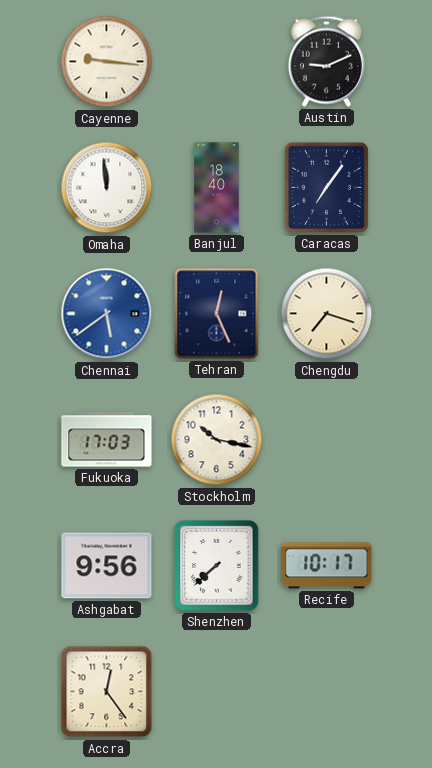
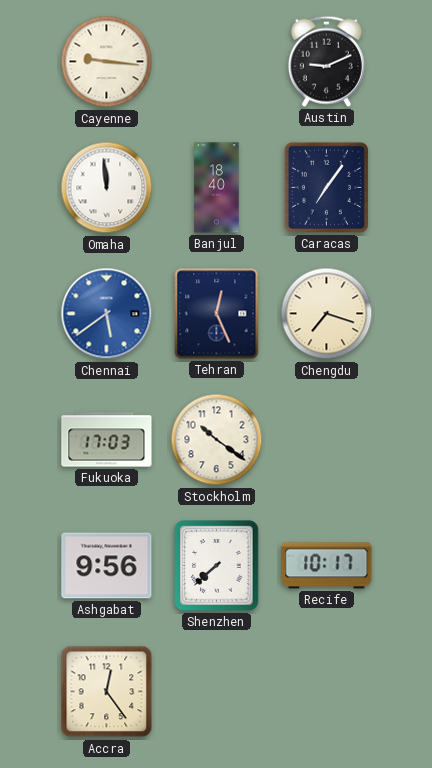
Stockholm: 10:17 -> 10:21 (217, 440)
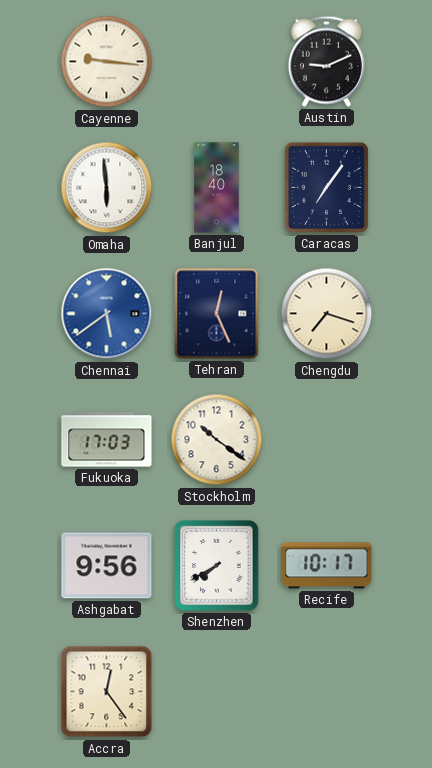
Omaha: 11:59 -> 5:59 (107, 188)
Shenzhen: 7:38 -> 7:40 (217, 566)
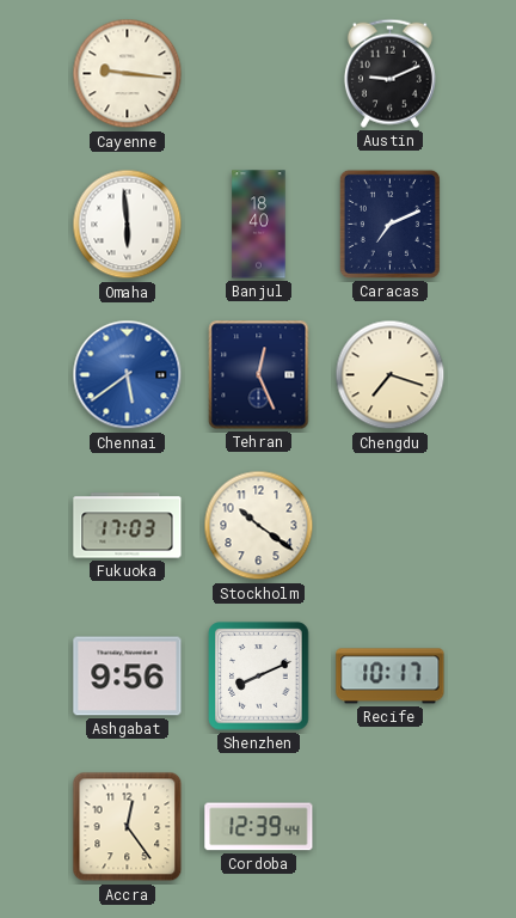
Caracas: 7:06 -> 7:11 (389, 224)
Shenzhen: 7:40 -> 8:11 (259, 677)
Cordoba: none -> 12:39 (259, 827)
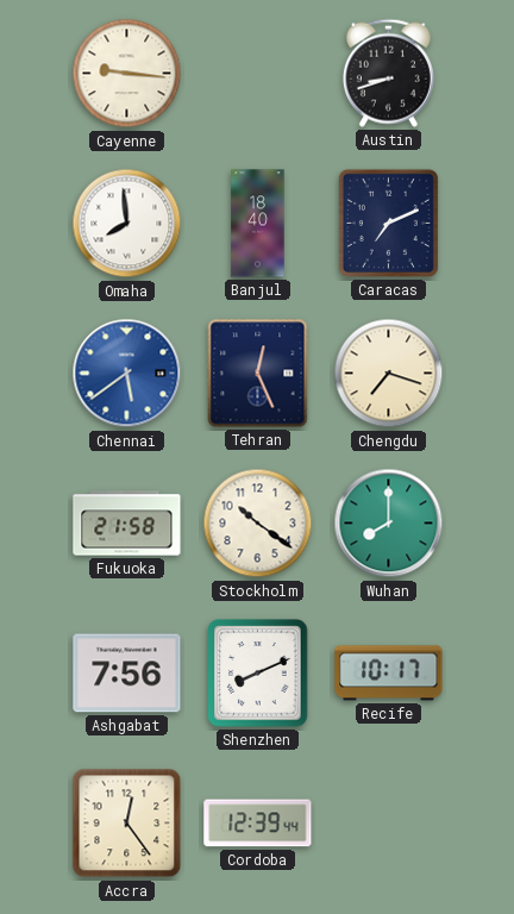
Austin: 9:11 -> 8:42 (388, 73)
Omaha: 5:59 -> 7:59 (127, 224)
Fukuoka: 17:03 -> 21:58 (127, 524)
Wuhan: none -> 8:00 (389, 524)
Ashgabat: 9:56 -> 7:56 (127, 674)
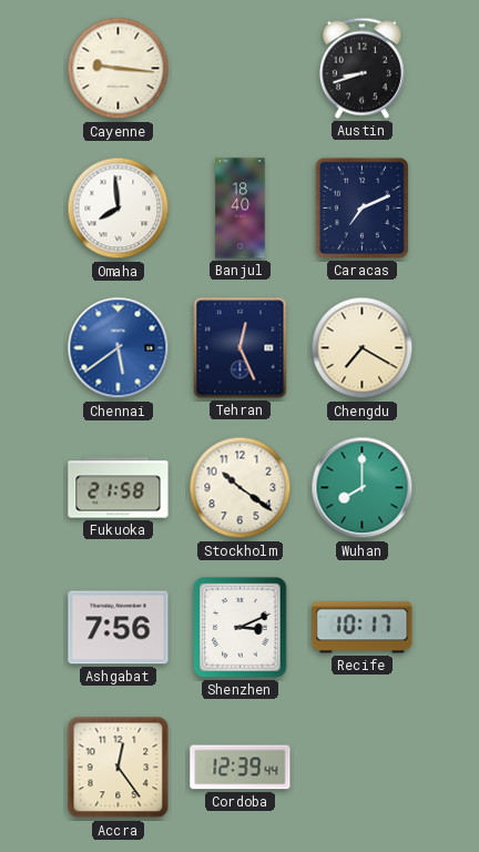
Chengdu: 7:18 -> 7:20 (363, 348)
Shenzhen: 8:11 -> 3:11 (241, 628)
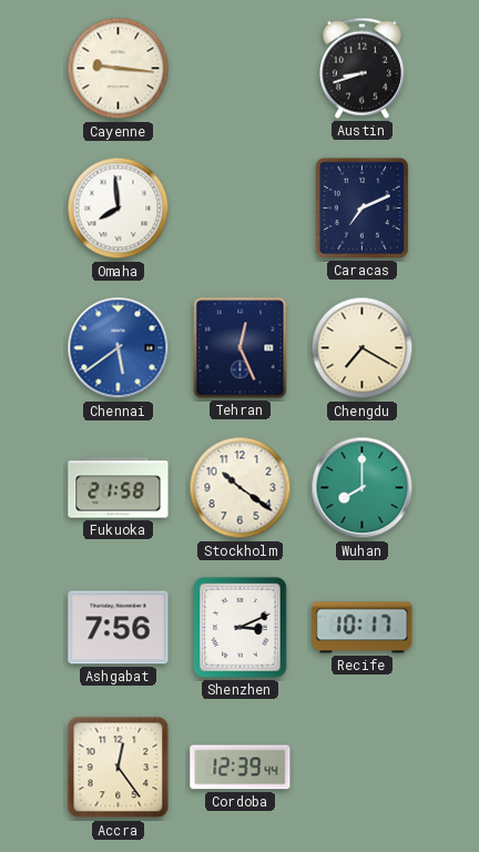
Banjul: 18:40 -> none (241, 209)
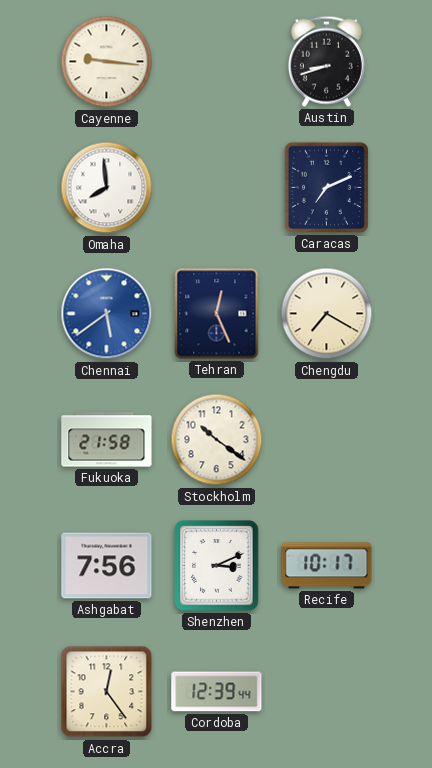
Wuhan: 8:00 -> none (363, 488)
